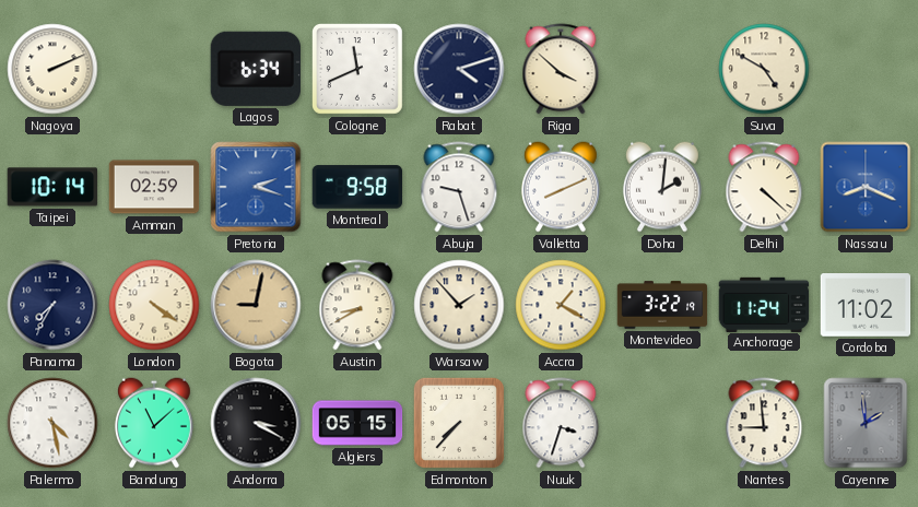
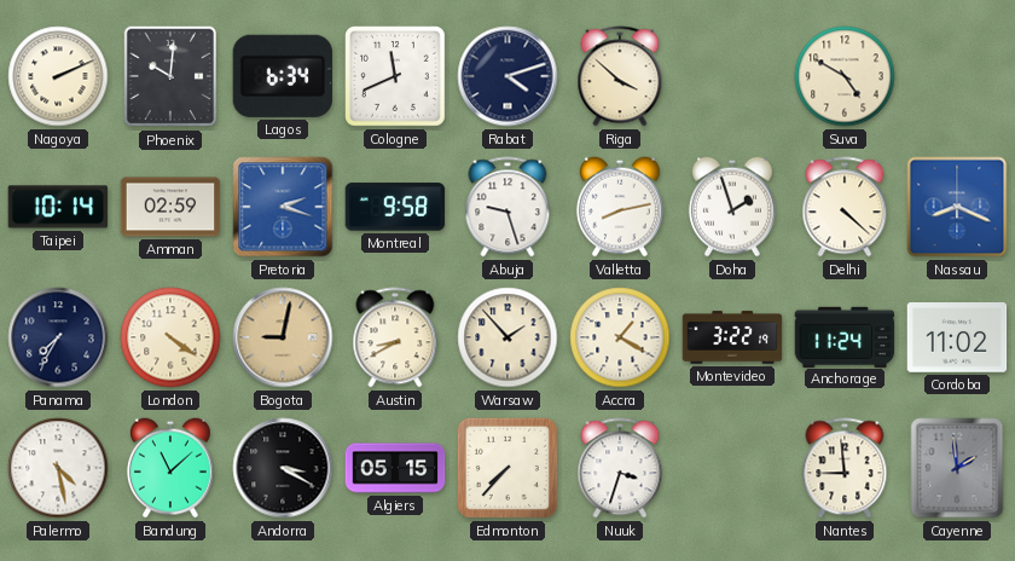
Phoenix: none -> 10:01 (169, 76)
Valletta: 8:11 -> 8:13 (620, 207)
Doha: 2:01 -> 1:57 (732, 207)
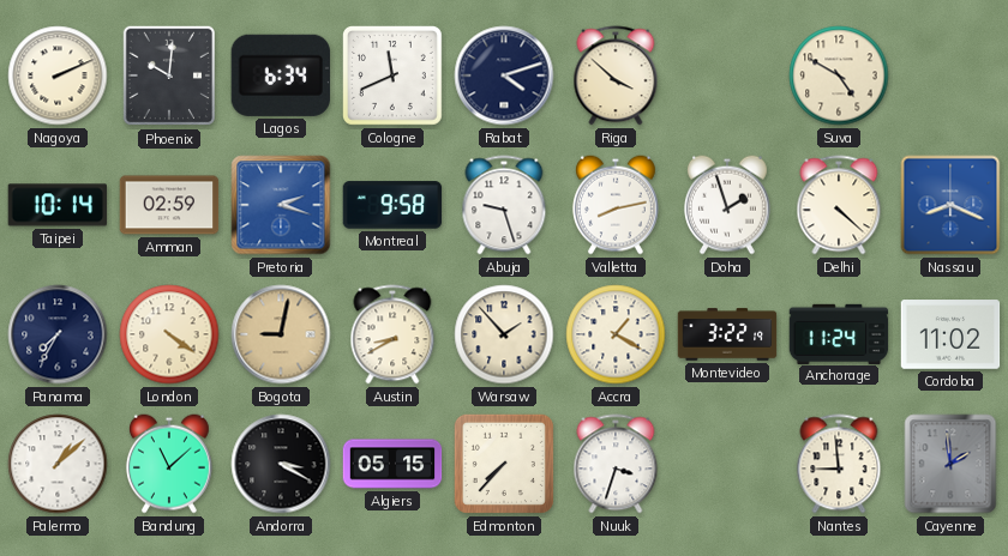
Palermo: 4:28 -> 1:08 (58, 464)
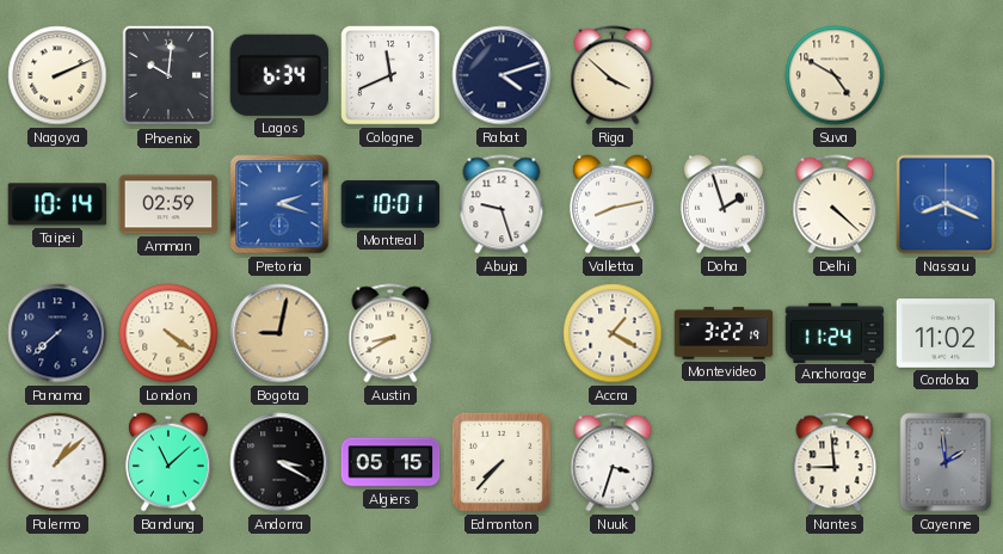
Montreal: 9:58 -> 10:01 (390, 204)
Panama: 7:35 -> 7:38 (57, 333)
Warsaw: 1:53 -> none (504, 334)
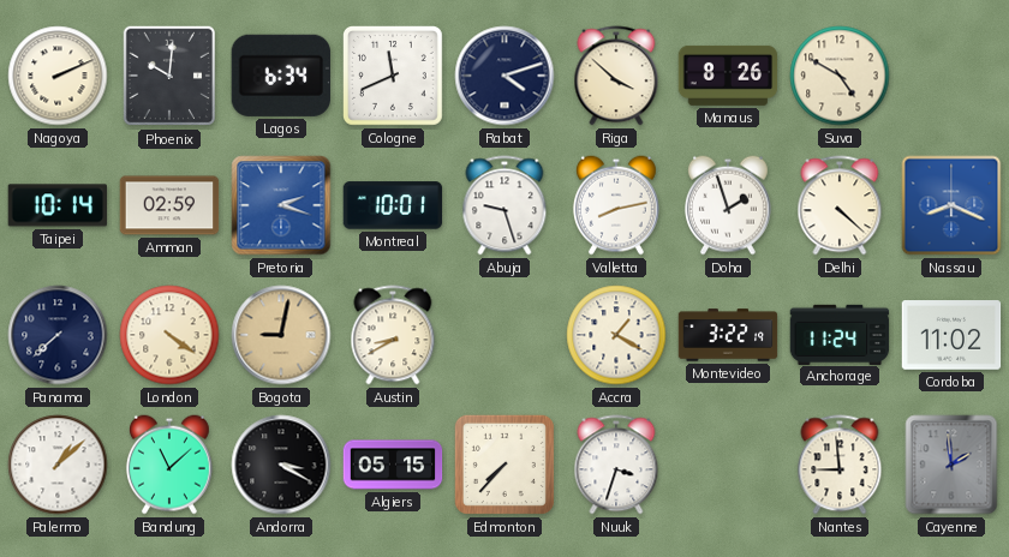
Manaus: none -> 8:26 (728, 76)
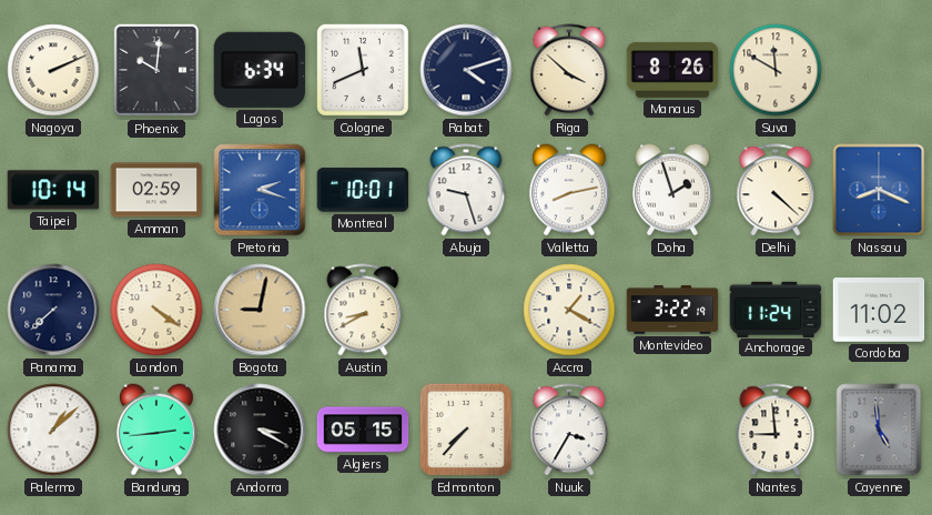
Suva: 4:50 -> 11:50 (776, 70)
Bandung: 11:08 -> 2:44 (156, 430)
Nuuk: 3:33 -> 3:35 (569, 430)
Cayenne: 1:59 -> 4:59 (879, 430)
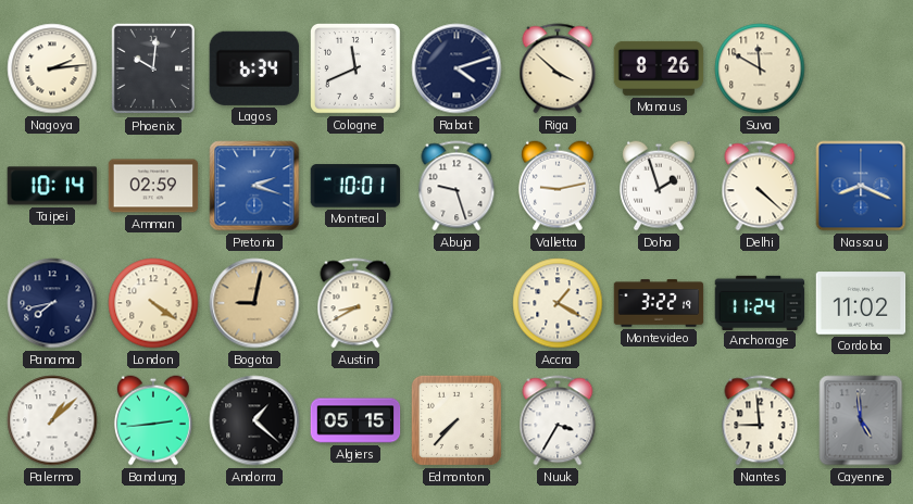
Nagoya: 2:11 -> 2:14 (52, 68)
Valletta: 8:13 -> 9:13 (558, 186)
Panama: 7:38 -> 7:43 (52, 303)
Andorra: 3:20 -> 1:22 (254, 420)
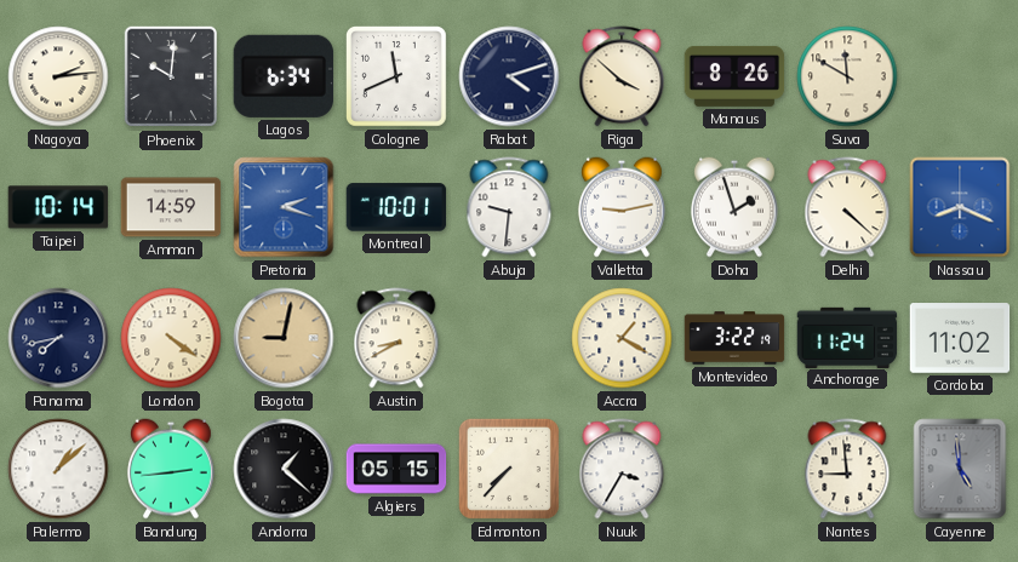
Amman: 02:59 -> 14:59 (171, 207)
Abuja: 9:27 -> 9:31 (509, 207)
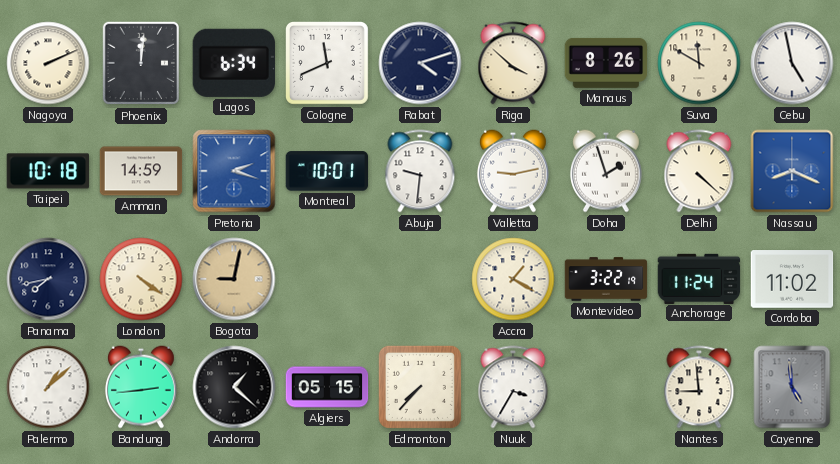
Nagoya: 2:14 -> 2:11 (48, 63)
Phoenix: 10:01 -> 12:01 (140, 63)
Cebu: none -> 4:58 (792, 63)
Taipei: 10:14 -> 10:18 (48, 171)
Austin: 8:40 -> none (396, 338)
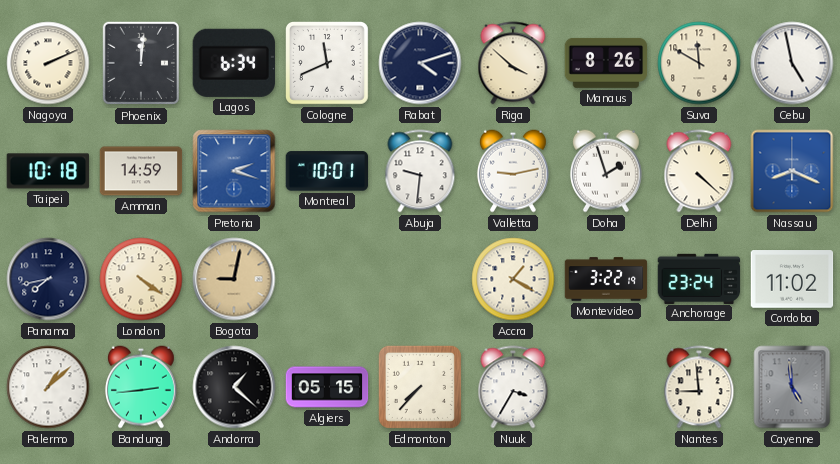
Anchorage: 11:24 -> 23:24 (699, 278)
